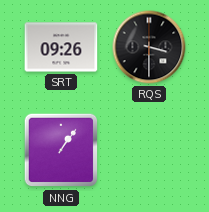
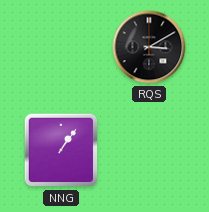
SRT: 09:26 -> none (61, 47)
RQS: 3:30 -> 3:10 (149, 47)
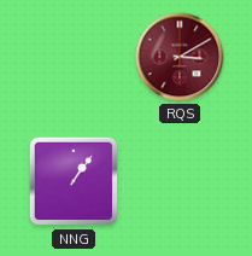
RQS dial: black -> burgundy (180, 57)
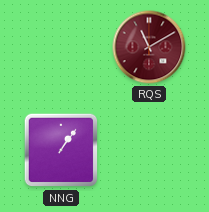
RQS: 3:10 -> 11:10 (149, 47)
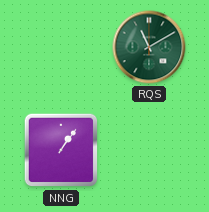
RQS dial: burgundy -> green (149, 47)
